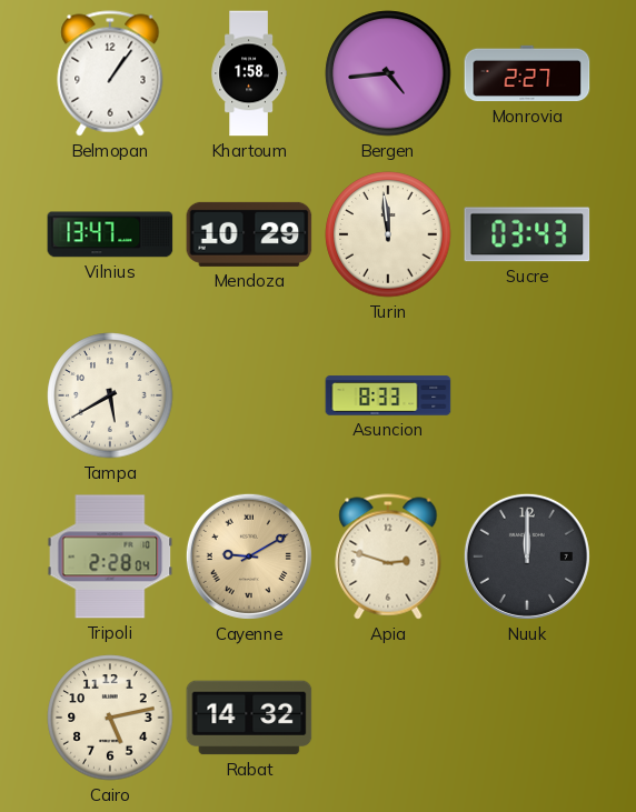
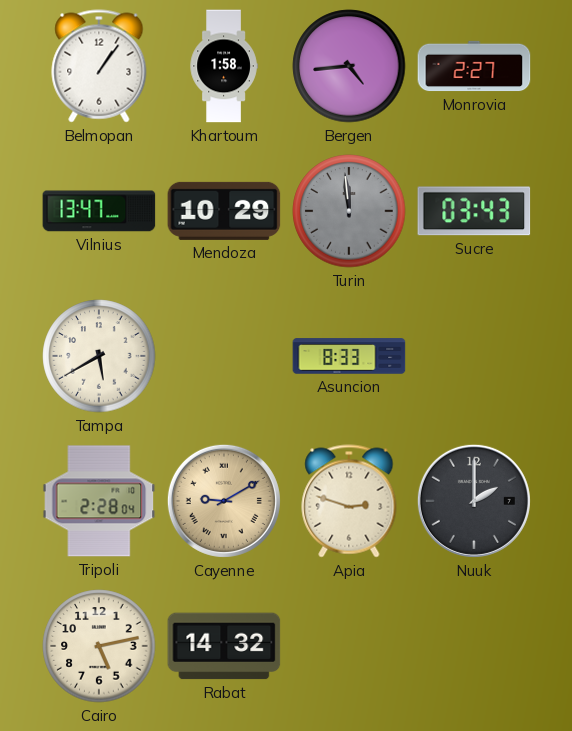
Turin dial: cream -> grey (349, 211)
Nuuk: 12:00 -> 2:00 (474, 501)
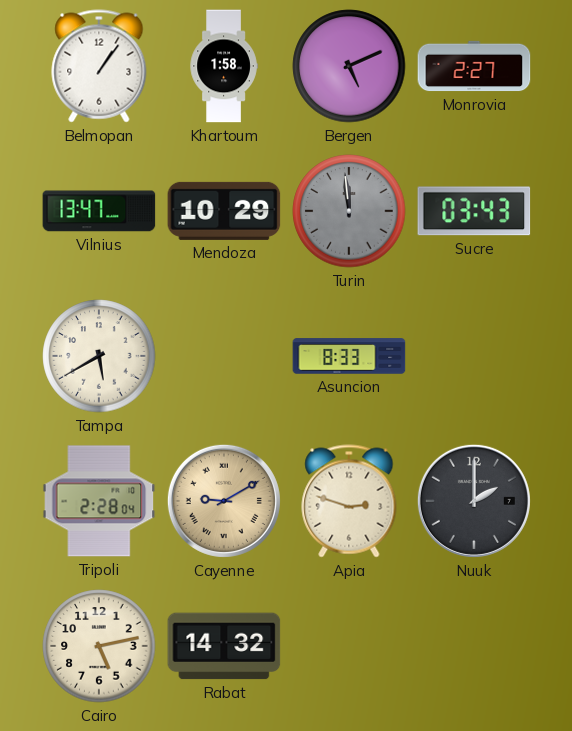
Bergen: 4:44 -> 5:11 (349, 66)
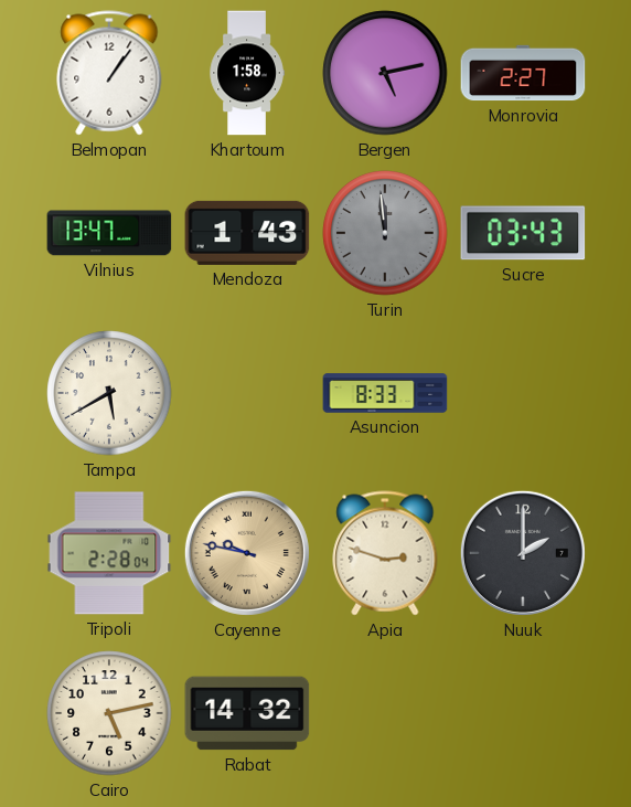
Bergen: 5:11 -> 5:13 (385, 73)
Mendoza: 10:29 -> 1:43 (247, 233)
Cayenne: 9:10 -> 9:47 (247, 553)
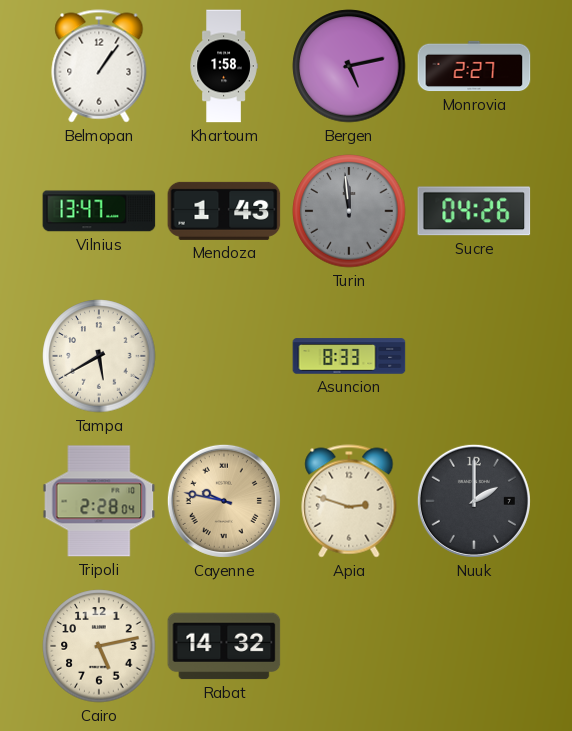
Sucre: 03:43 -> 04:26 (474, 211)
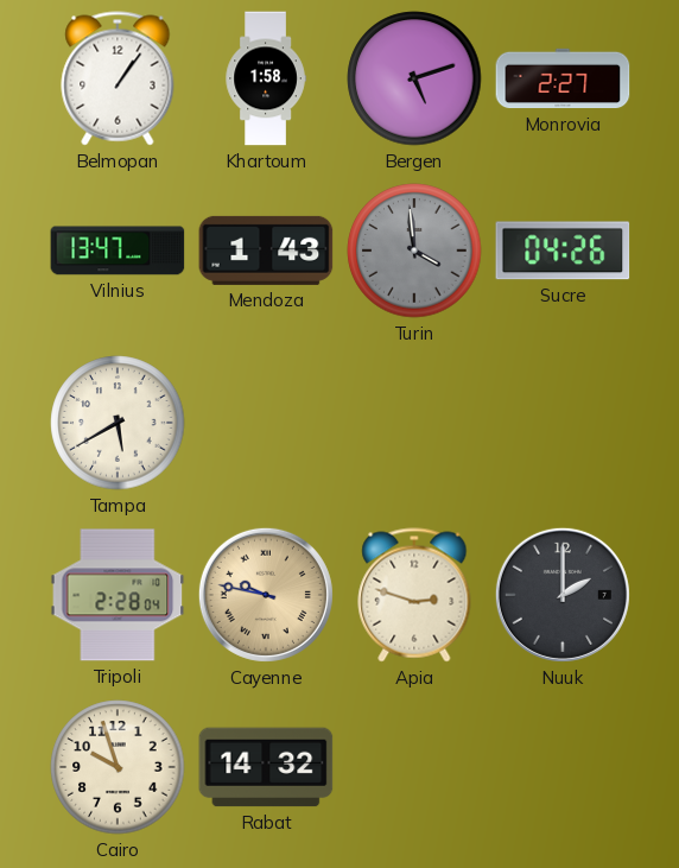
Bergen: 5:13 -> 5:12 (414, 78)
Turin: 11:59 -> 3:59 (414, 251)
Asuncion: 8:33 -> none (349, 356)
Cairo: 5:13 -> 9:57 (118, 767)
